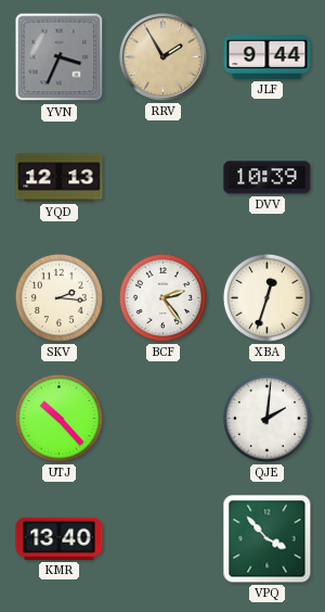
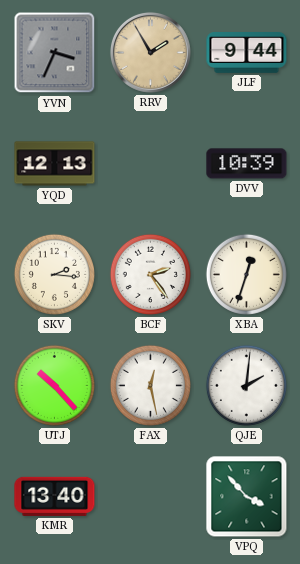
FAX: none -> 12:28 (150, 385)
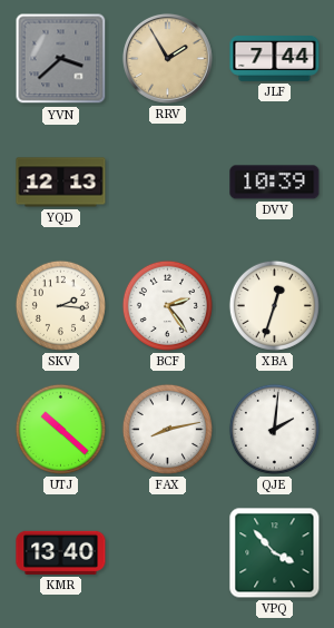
YVN: 3:34 -> 3:38 (61, 59)
JLF: 9:44 -> 7:44 (275, 59)
UTJ: 10:23 -> 10:22 (60, 429)
FAX: 12:28 -> 8:13 (167, 429)
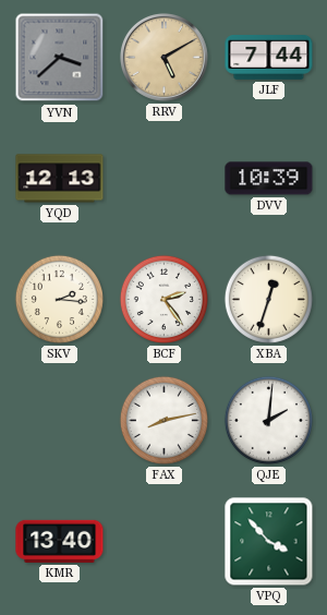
RRV: 1:55 -> 5:10 (163, 57)
UTJ: 10:22 -> none (60, 429)
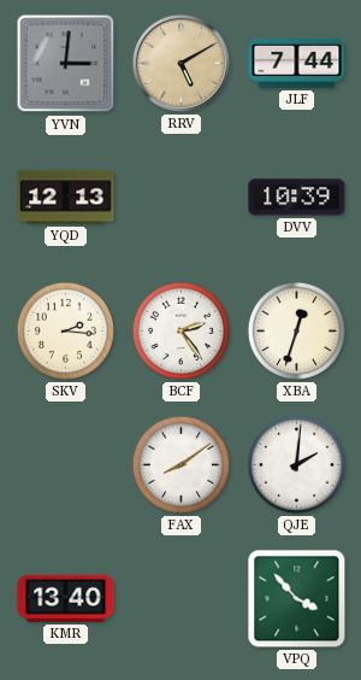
YVN: 3:38 -> 3:01 (66, 64)
FAX: 8:13 -> 8:09 (180, 464)
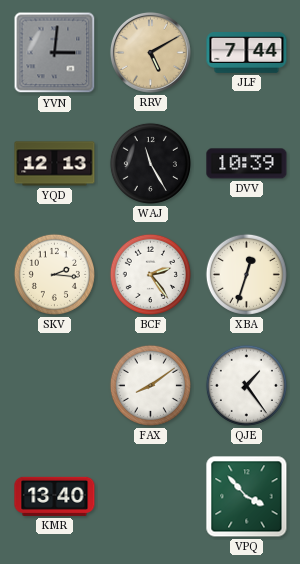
WAJ: none -> 11:25 (150, 163)
QJE: 2:01 -> 1:24 (246, 385)
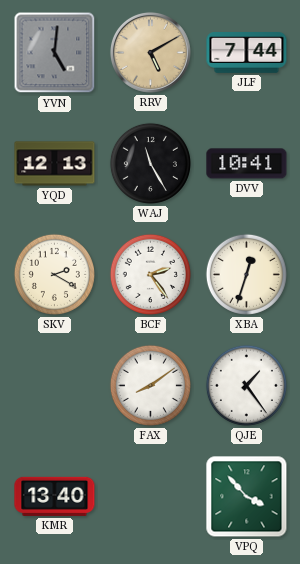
YVN: 3:01 -> 5:01 (55, 53)
DVV: 10:39 -> 10:41 (247, 164)
SKV: 2:16 -> 2:20 (54, 274)
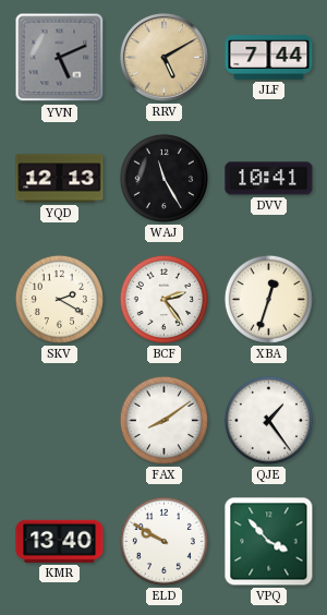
YVN: 5:01 -> 5:11 (60, 58)
ELD: none -> 9:50 (163, 541)
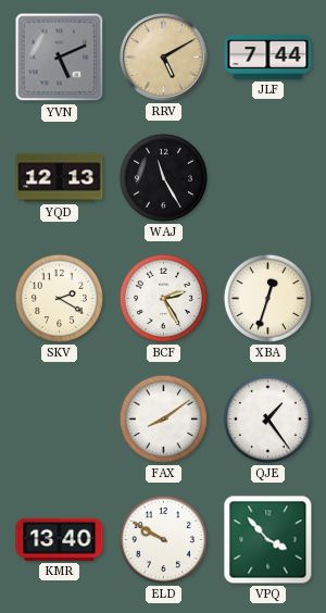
DVV: 10:41 -> none (269, 179)
BCF: 2:24 -> 2:25 (163, 298)
